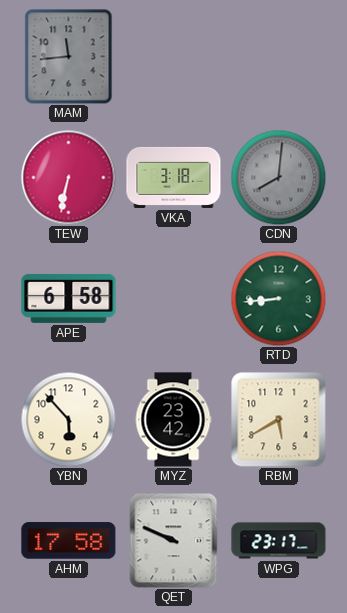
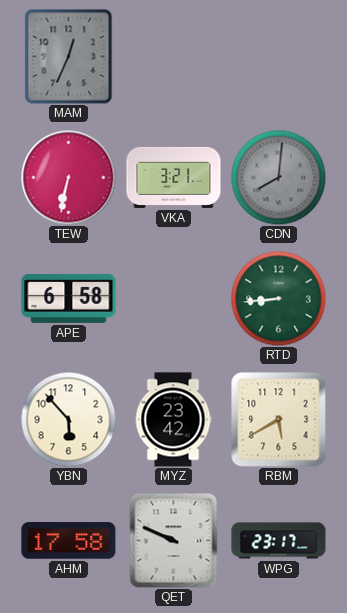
MAM: 11:44 -> 12:34 (69, 57)
VKA: 3:18 -> 3:21 (174, 177)
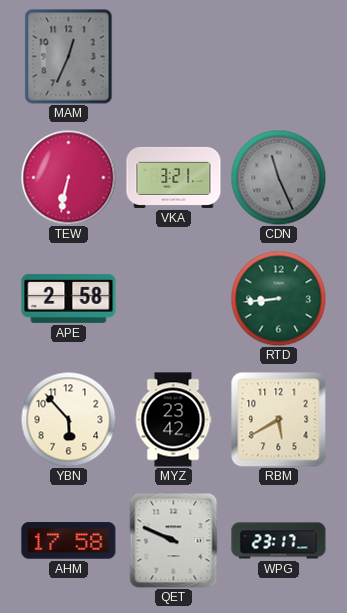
CDN: 8:01 -> 11:26 (278, 177)
APE: 6:58 -> 2:58 (69, 298)
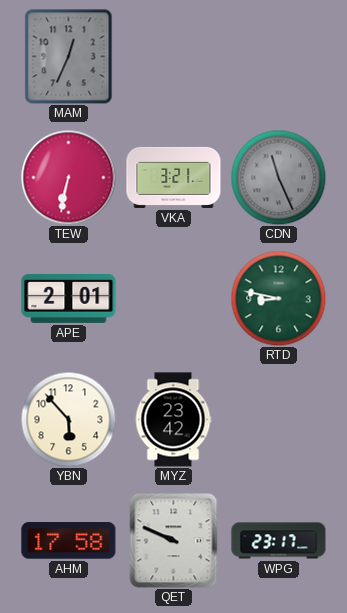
APE: 2:58 -> 2:01 (69, 298)
RTD: 8:44 -> 8:47 (278, 298)
RBM: 5:40 -> none (279, 420)
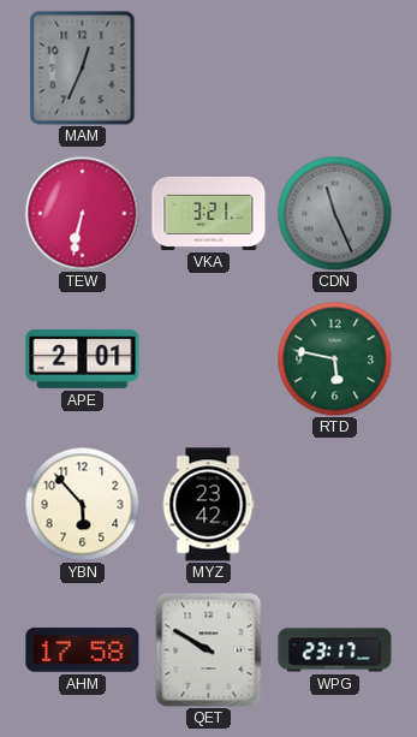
RTD: 8:47 -> 5:47 (334, 358)
QET: 9:49 -> 9:50 (209, 649)
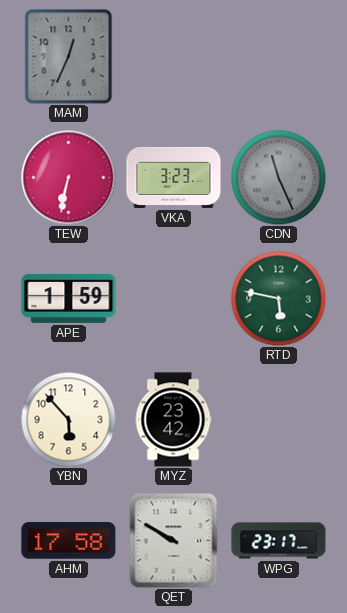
VKA: 3:21 -> 3:23 (174, 177)
APE: 2:01 -> 1:59 (69, 298)
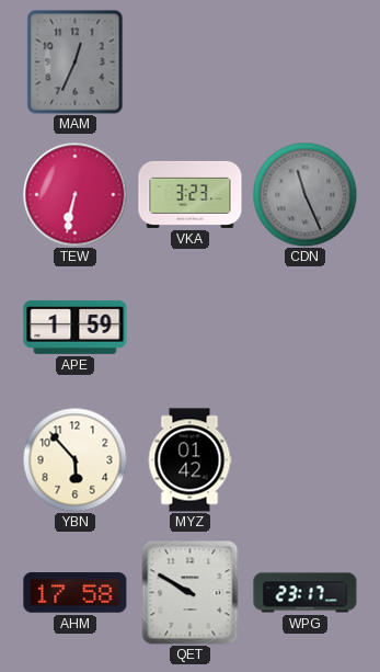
RTD: 5:47 -> none (278, 298)
MYZ: 23:42 -> 01:42 (189, 460)
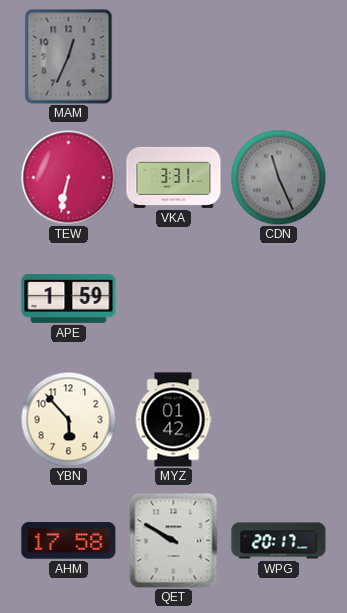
VKA: 3:23 -> 3:31 (174, 177)
WPG: 23:17 -> 20:17 (279, 541)
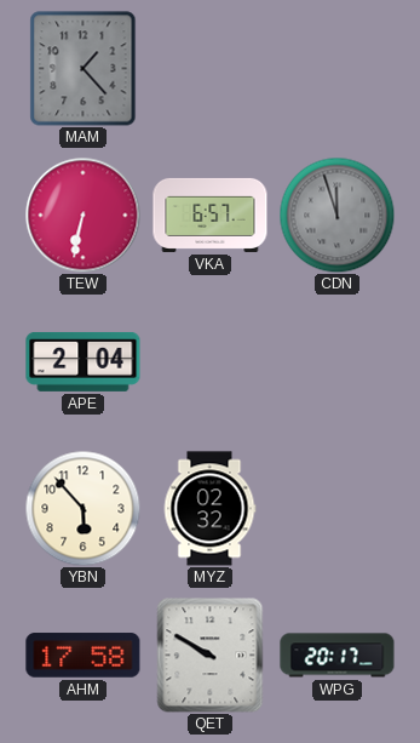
MAM: 12:34 -> 1:23 (84, 69)
VKA: 3:31 -> 6:57 (211, 215)
CDN: 11:26 -> 11:57 (336, 215)
APE: 1:59 -> 2:04 (84, 361)
MYZ: 01:42 -> 02:32 (209, 509)
